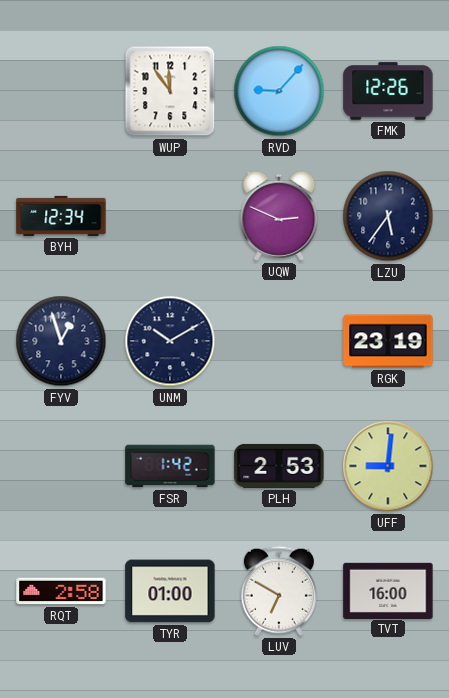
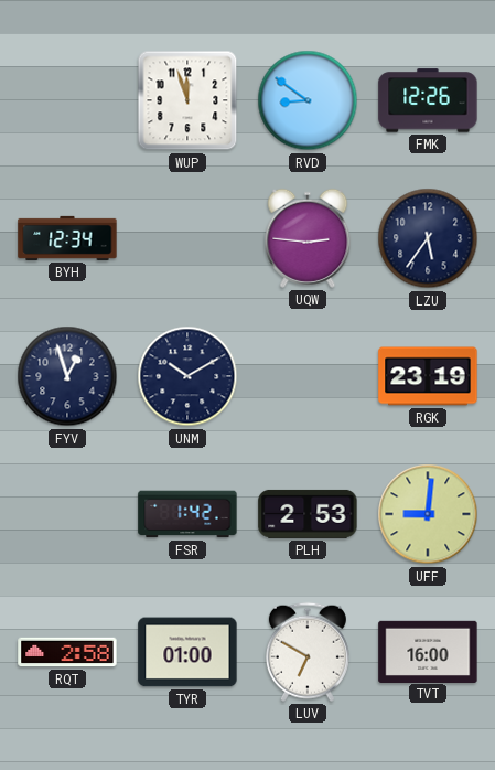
WUP: 11:54 -> 11:57 (187, 100)
RVD: 9:07 -> 8:51 (308, 100)
UQW: 2:49 -> 2:46 (308, 238)
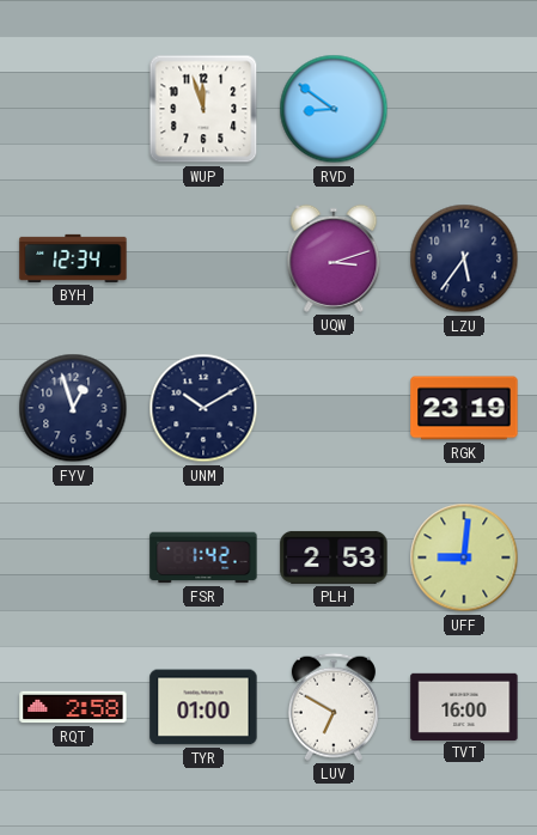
FMK: 12:26 -> none (428, 100)
UQW: 2:46 -> 3:12 (334, 258)
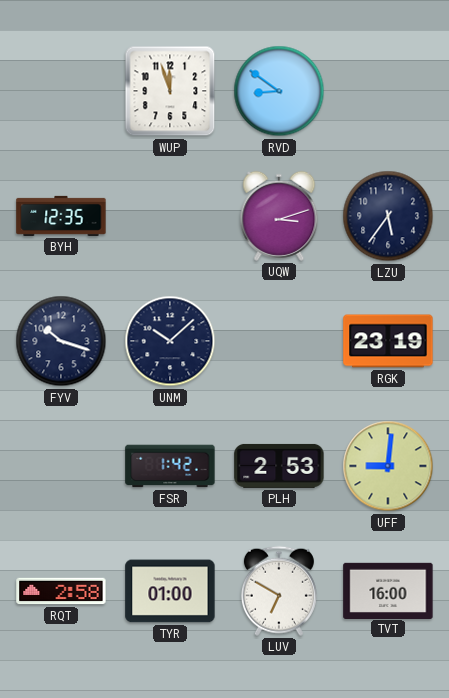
BYH: 12:34 -> 12:35 (61, 216)
FYV: 12:57 -> 10:18 (61, 341)
UNM: 10:10 -> 10:08 (170, 341)
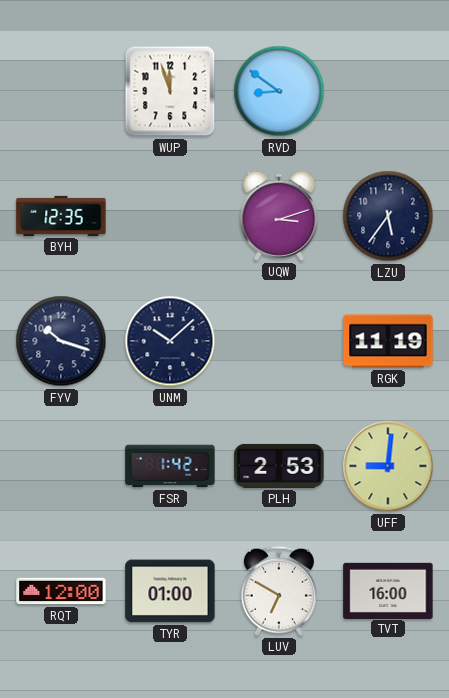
RGK: 23:19 -> 11:19 (388, 341)
RQT: 2:58 -> 12:00 (61, 591)
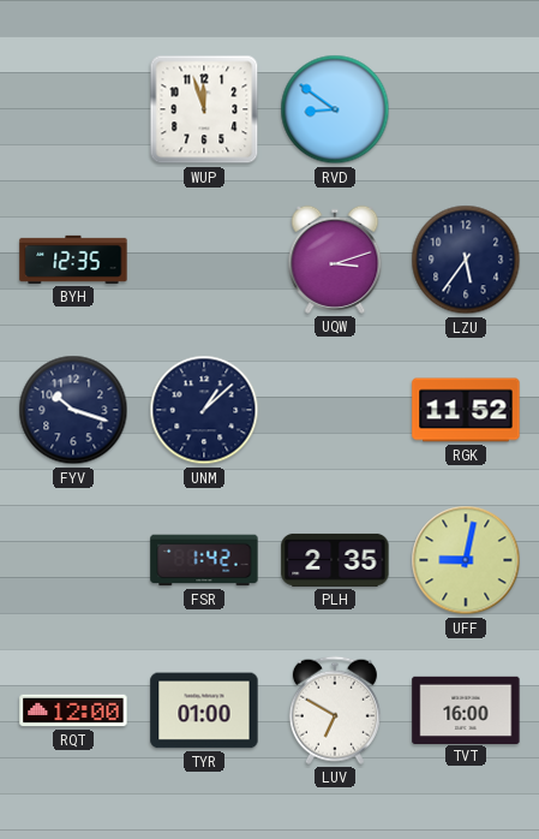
UNM: 10:08 -> 1:08 (204, 410)
RGK: 11:19 -> 11:52 (466, 410)
PLH: 2:53 -> 2:35 (335, 560)
UFF: 9:01 -> 9:02 (466, 560)
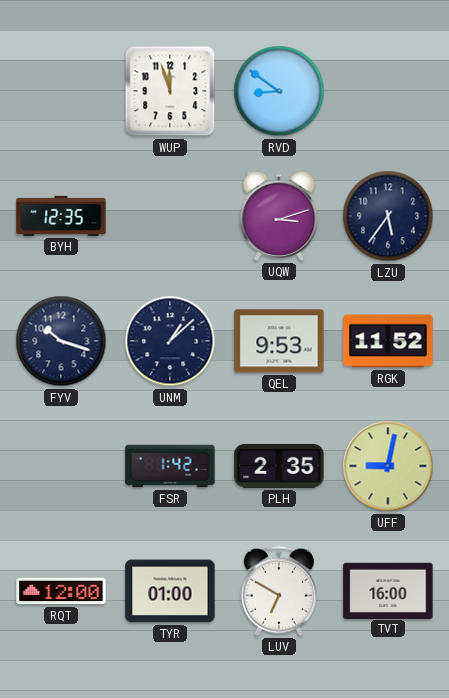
QEL: none -> 9:53 (279, 341)
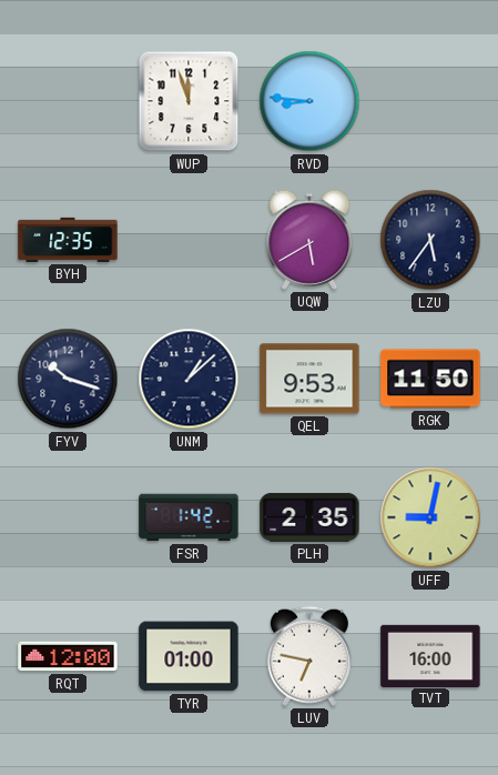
RVD: 8:51 -> 8:46 (309, 101)
UQW: 3:12 -> 5:40 (309, 240)
RGK: 11:52 -> 11:50 (430, 379)
LUV: 6:50 -> 6:47 (309, 656)
